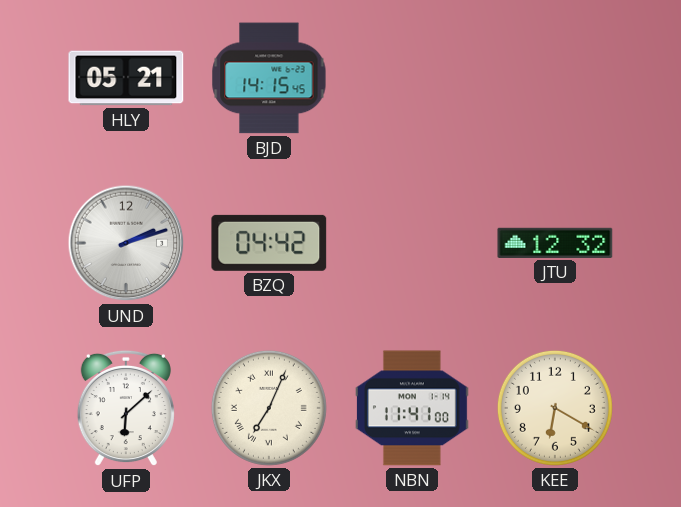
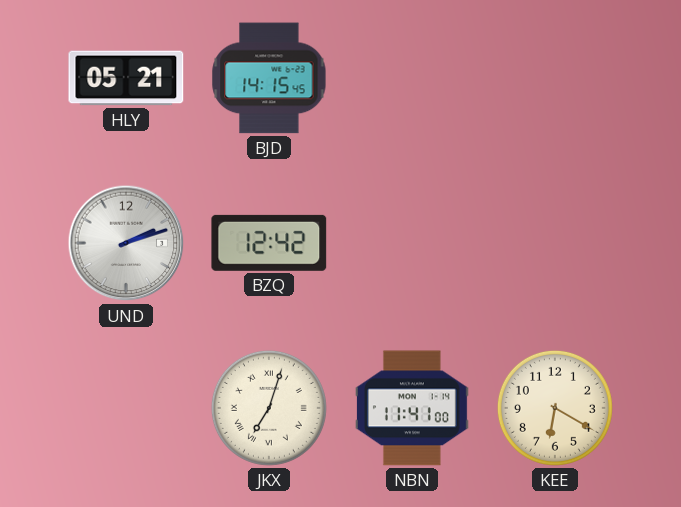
BZQ: 04:42 -> 12:42 (269, 243)
JTU: 12:32 -> none (555, 243)
UFP: 6:08 -> none (126, 408)
JKX: 7:04 -> 7:03 (269, 408)
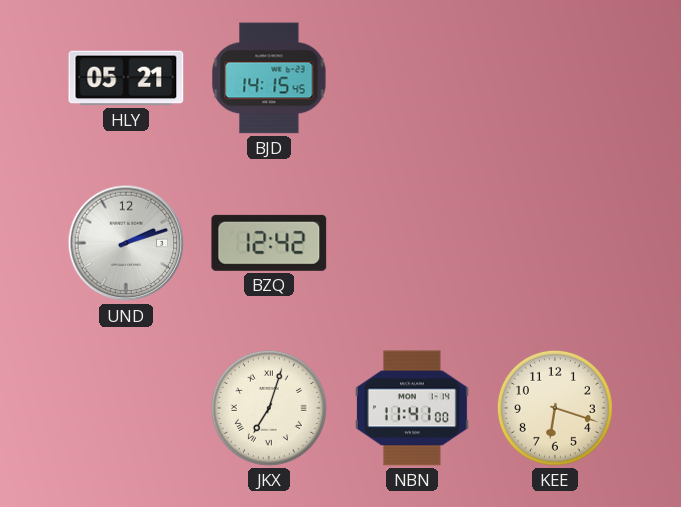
KEE: 6:20 -> 6:18 (555, 408)
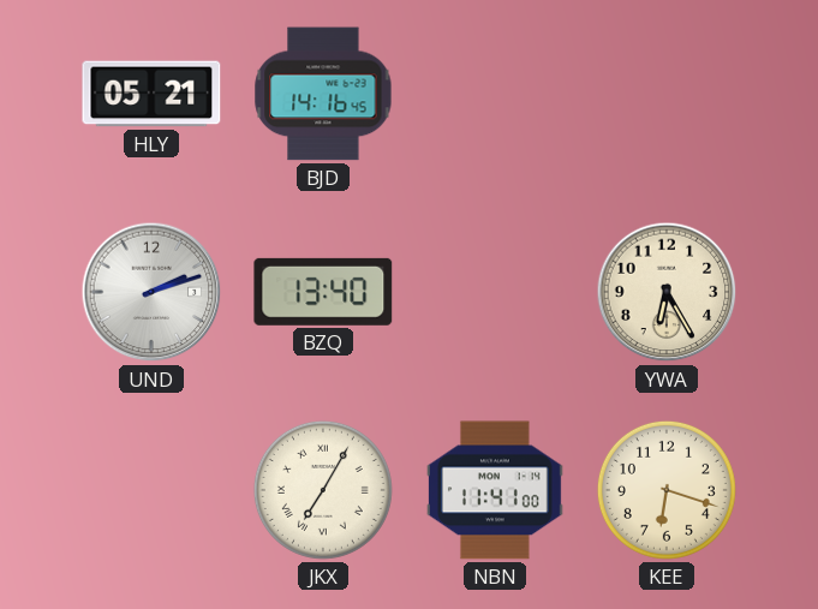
BJD: 14:15 -> 14:16 (323, 94)
BZQ: 12:42 -> 13:40 (323, 292)
YWA: none -> 6:25 (667, 292)
JKX: 7:03 -> 7:05 (323, 490)
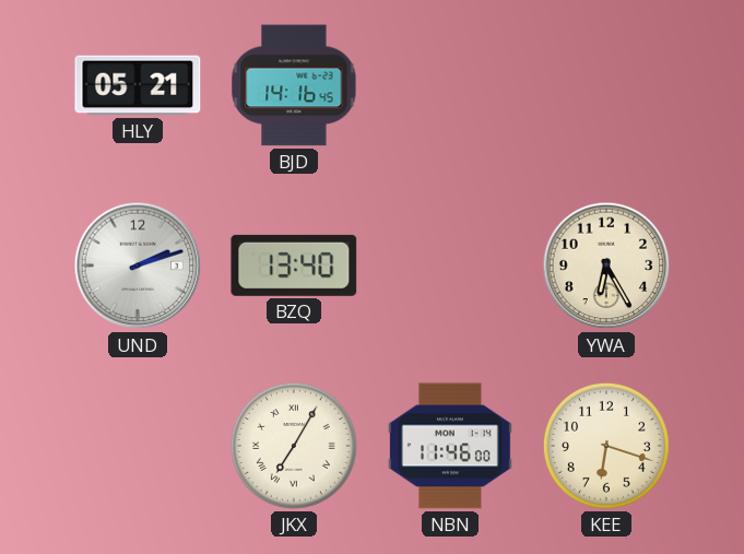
NBN: 11:41 -> 11:46 (450, 446)
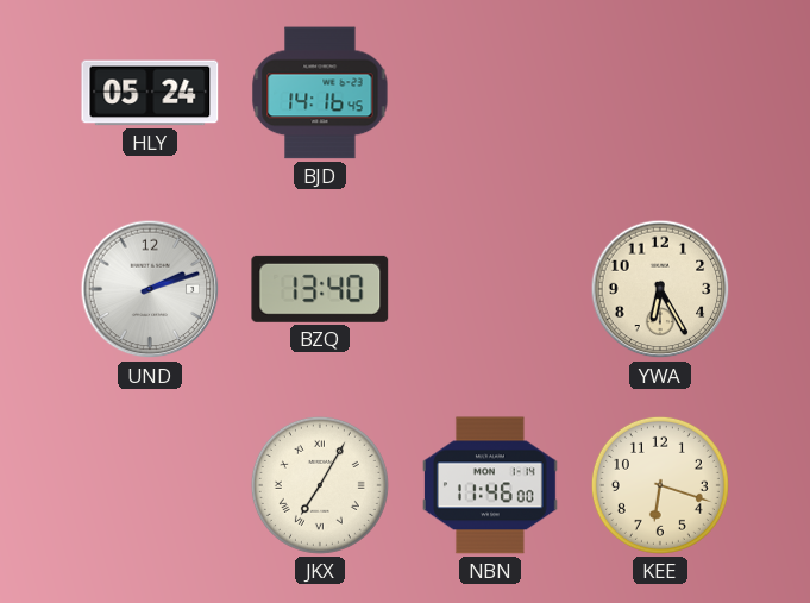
HLY: 05:21 -> 05:24 (150, 93)
